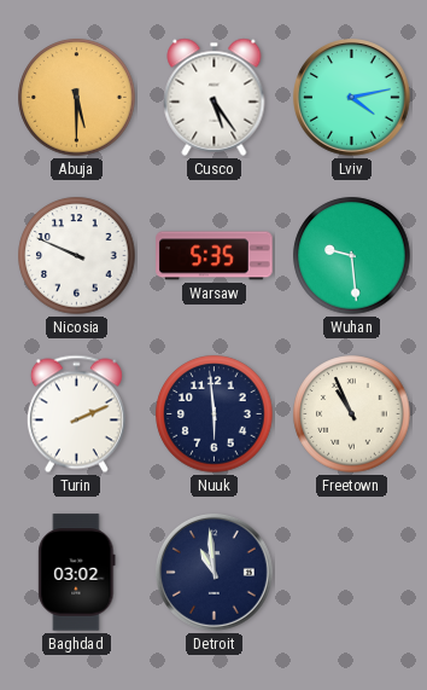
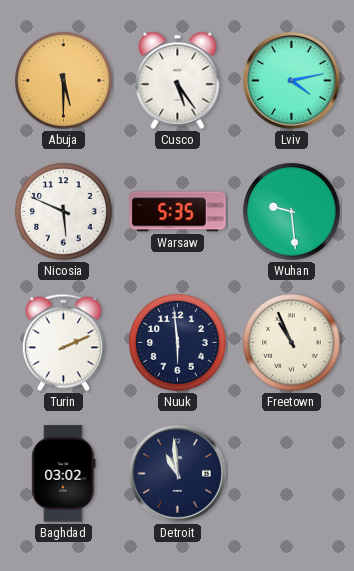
Nicosia: 9:49 -> 5:49 (64, 212)
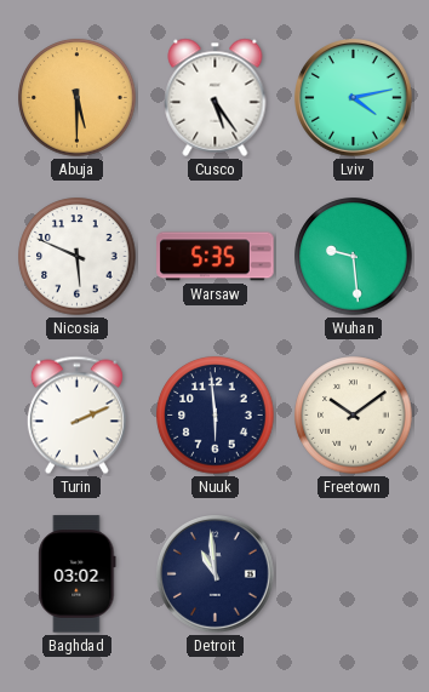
Freetown: 10:56 -> 10:09 (354, 416)
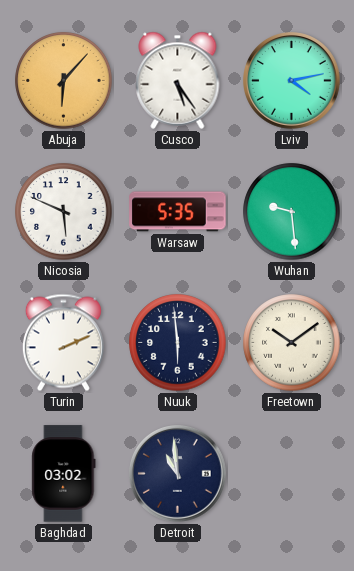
Abuja: 5:30 -> 6:07 (64, 81)
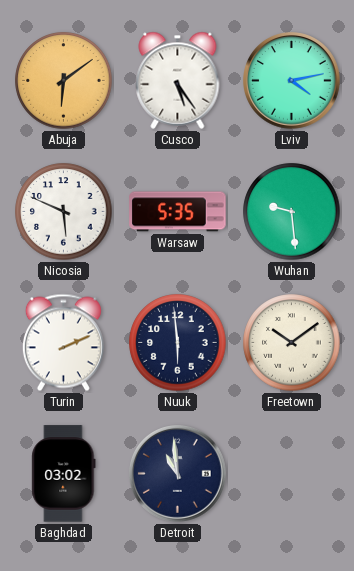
Abuja: 6:07 -> 6:09 (64, 81)
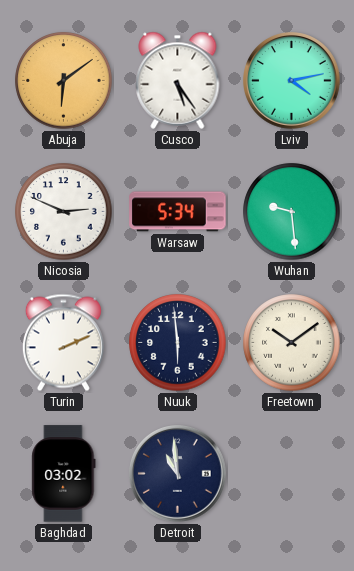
Nicosia: 5:49 -> 2:49 (64, 212)
Warsaw: 5:35 -> 5:34 (178, 212)
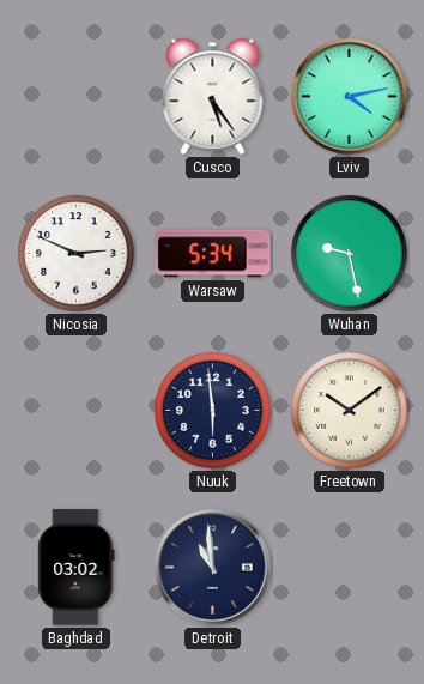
Abuja: 6:09 -> none (64, 81)
Wuhan: 9:29 -> 9:28 (350, 254)
Turin: 2:11 -> none (63, 343)
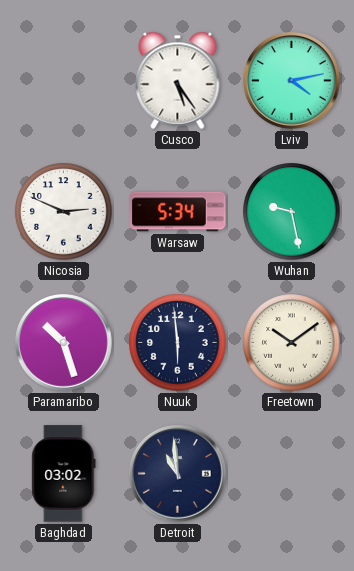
Paramaribo: none -> 10:27 (64, 343)
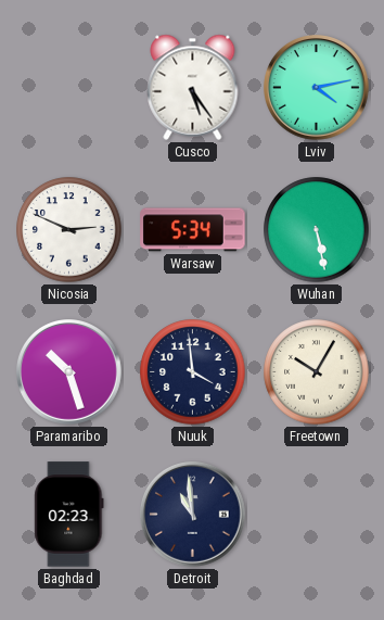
Wuhan: 9:28 -> 5:28 (317, 230)
Nuuk: 5:59 -> 3:59 (193, 372)
Freetown: 10:09 -> 10:05 (317, 372)
Baghdad: 03:02 -> 02:23 (69, 515)
